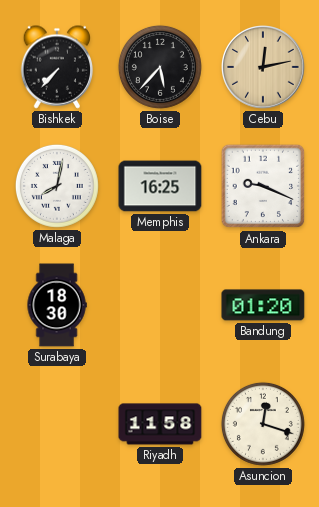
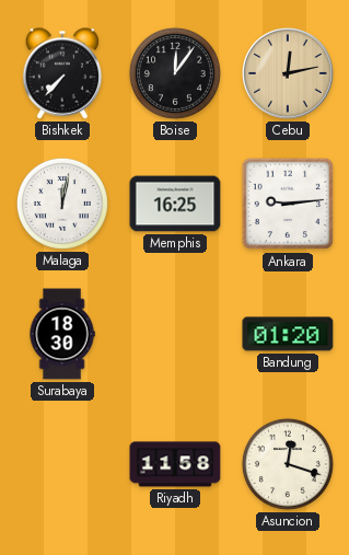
Boise: 5:37 -> 12:06 (175, 73)
Malaga: 8:02 -> 12:02 (62, 204)
Ankara: 9:19 -> 9:14 (288, 204)
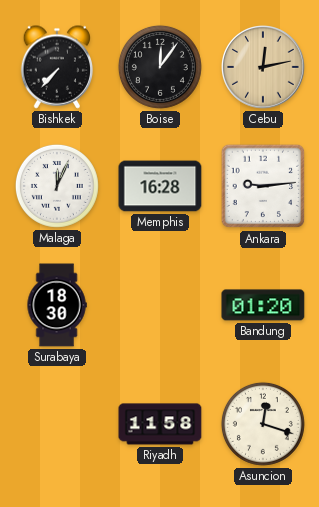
Malaga: 12:02 -> 12:04 (57, 186)
Memphis: 16:25 -> 16:28 (160, 186)
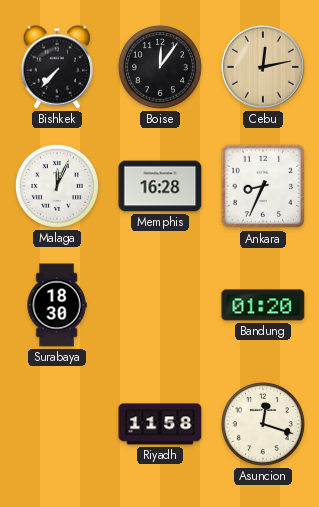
Ankara: 9:14 -> 8:34 (263, 186)
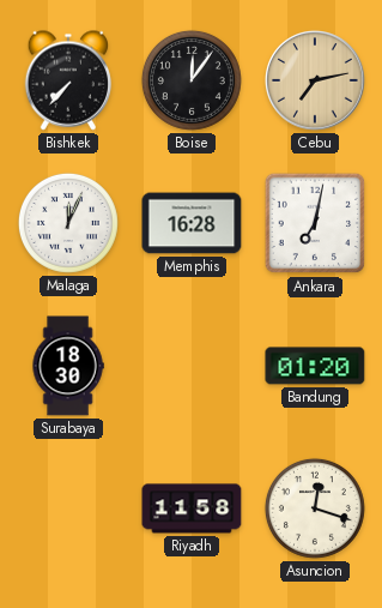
Cebu: 12:13 -> 7:13 (316, 82)
Ankara: 8:34 -> 7:02 (315, 223)
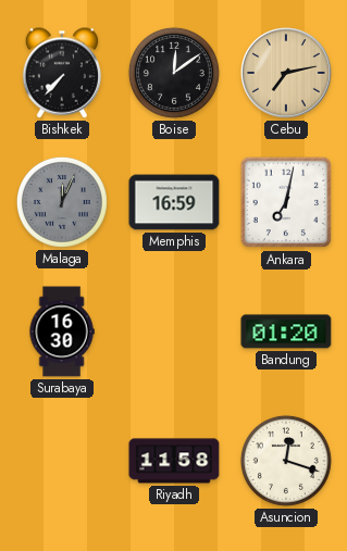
Boise: 12:06 -> 12:09 (174, 73)
Malaga dial: white -> grey (62, 202)
Memphis: 16:28 -> 16:59 (174, 202)
Surabaya: 18:30 -> 16:30 (62, 331)
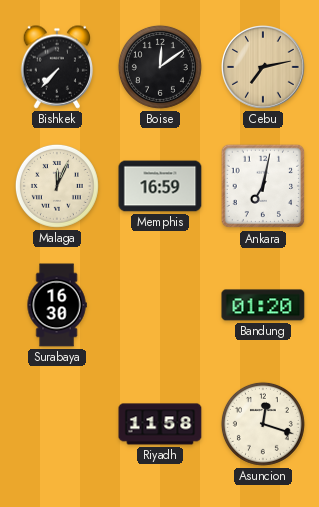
Malaga dial: grey -> cream (57, 186)
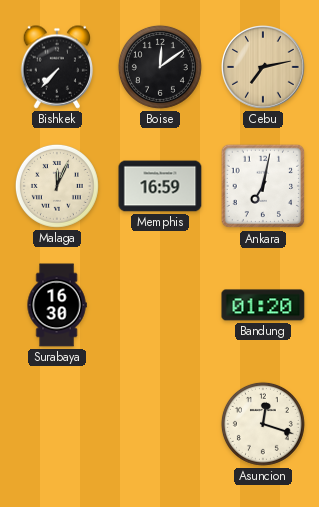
Riyadh: 11:58 -> none (160, 424)
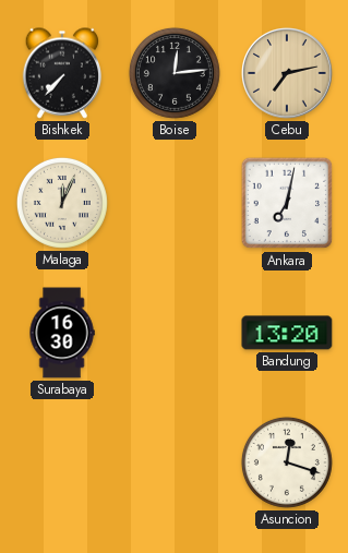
Boise: 12:09 -> 12:14 (175, 73)
Memphis: 16:59 -> none (160, 186)
Bandung: 01:20 -> 13:20 (287, 333)
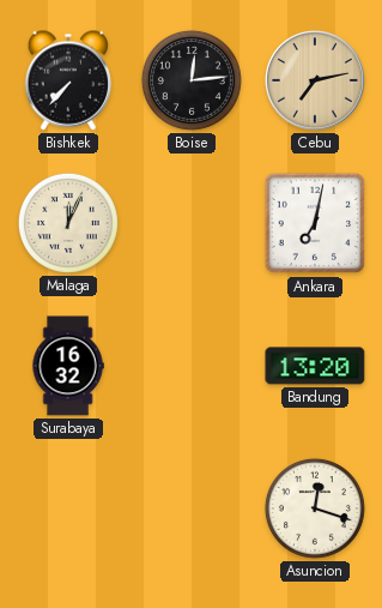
Surabaya: 16:30 -> 16:32 (68, 366)
